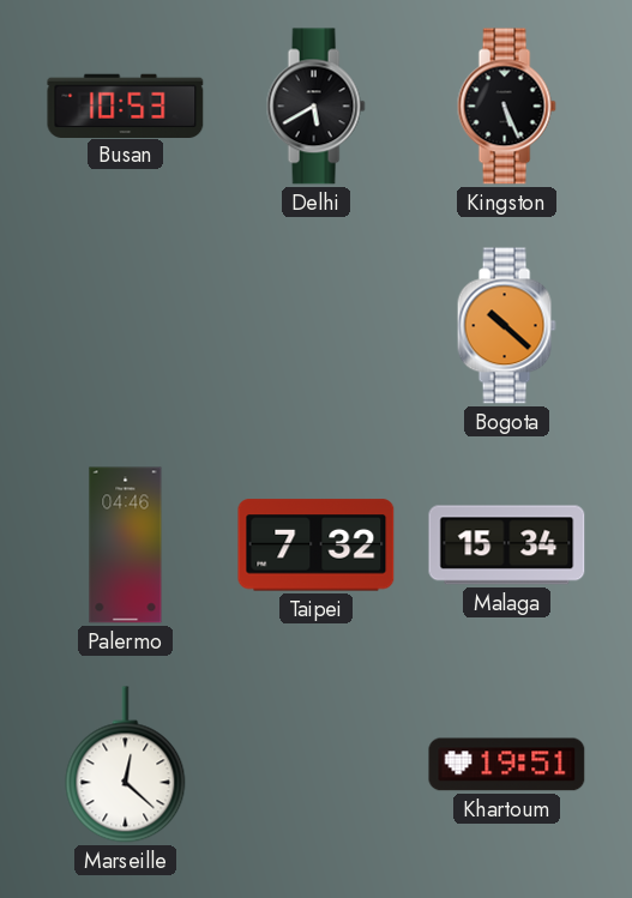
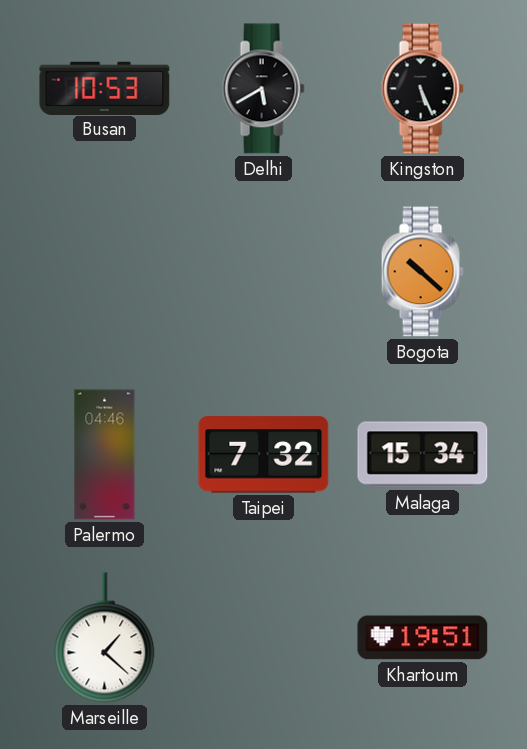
Marseille: 12:22 -> 1:22 (105, 638)
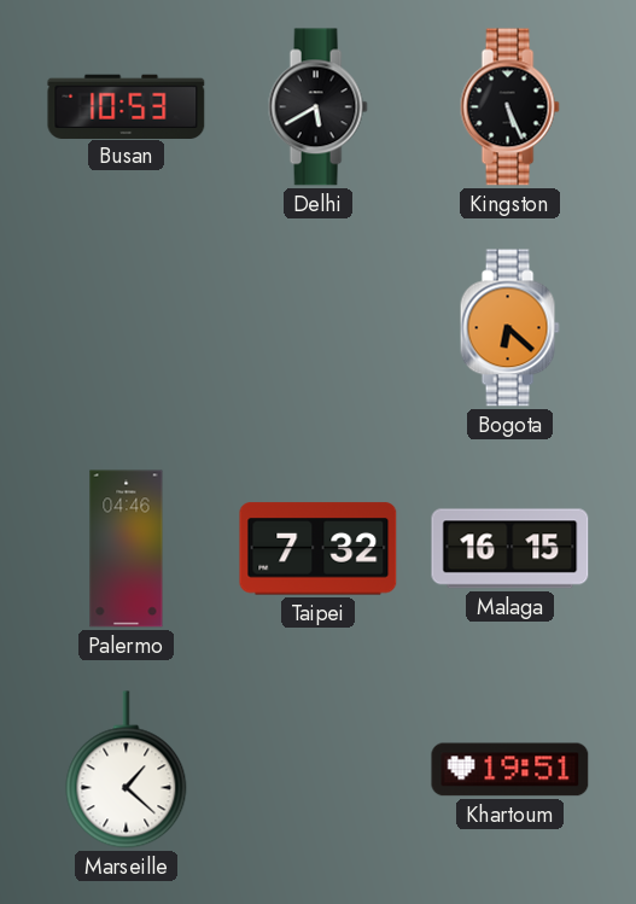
Bogota: 10:22 -> 6:22 (509, 328)
Malaga: 15:34 -> 16:15 (510, 549)
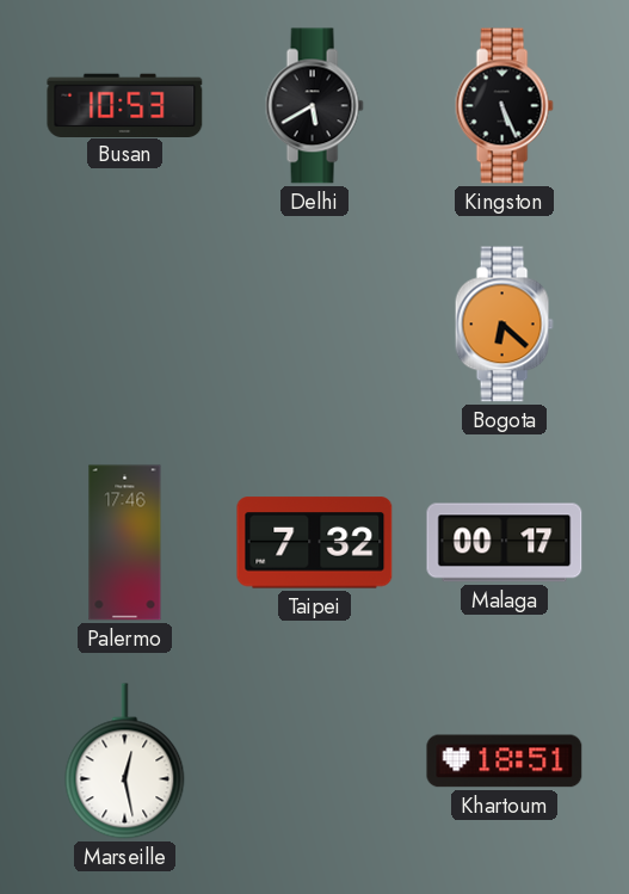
Palermo: 04:46 -> 17:46 (125, 543)
Malaga: 16:15 -> 00:17 (505, 543)
Marseille: 1:22 -> 12:28 (125, 762)
Khartoum: 19:51 -> 18:51 (505, 762)
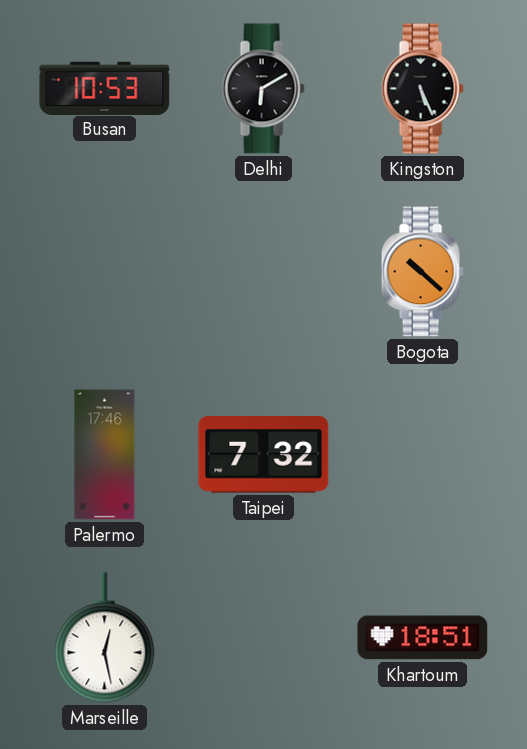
Delhi: 5:40 -> 6:10 (263, 89)
Bogota: 6:22 -> 10:22 (422, 272)
Malaga: 00:17 -> none (505, 543)
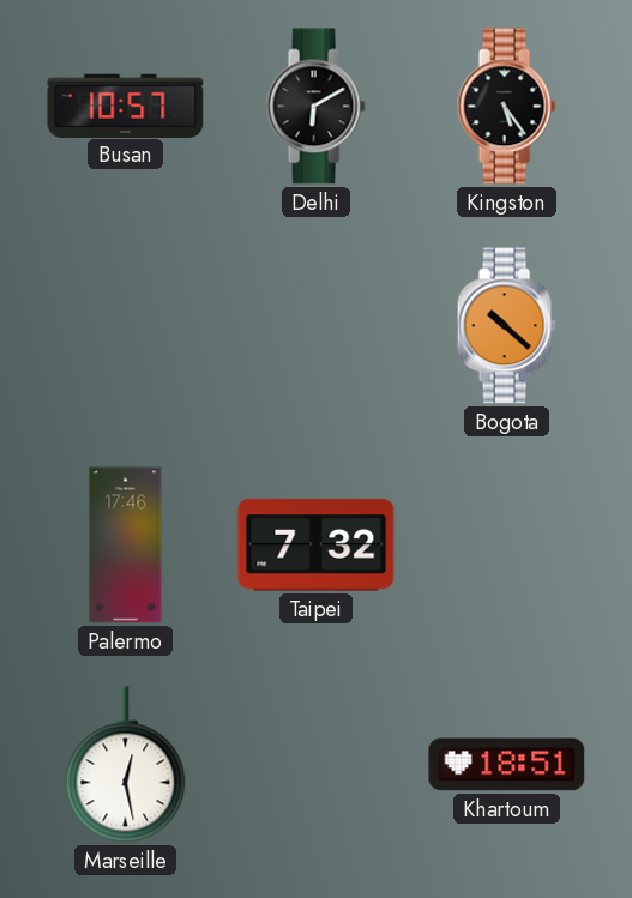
Busan: 10:53 -> 10:57 (126, 106)
Kingston: 5:26 -> 5:24 (506, 107)
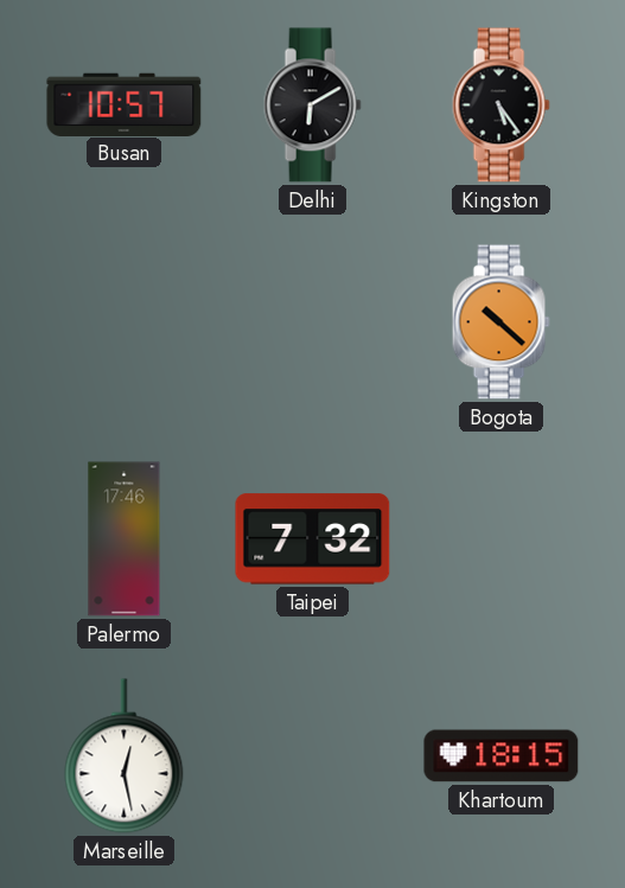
Khartoum: 18:51 -> 18:15 (502, 756)
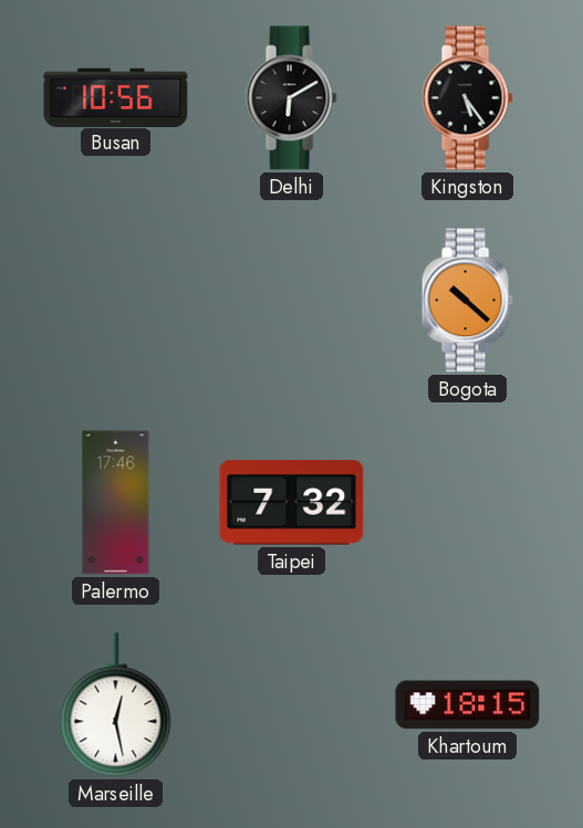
Busan: 10:57 -> 10:56 (116, 97)
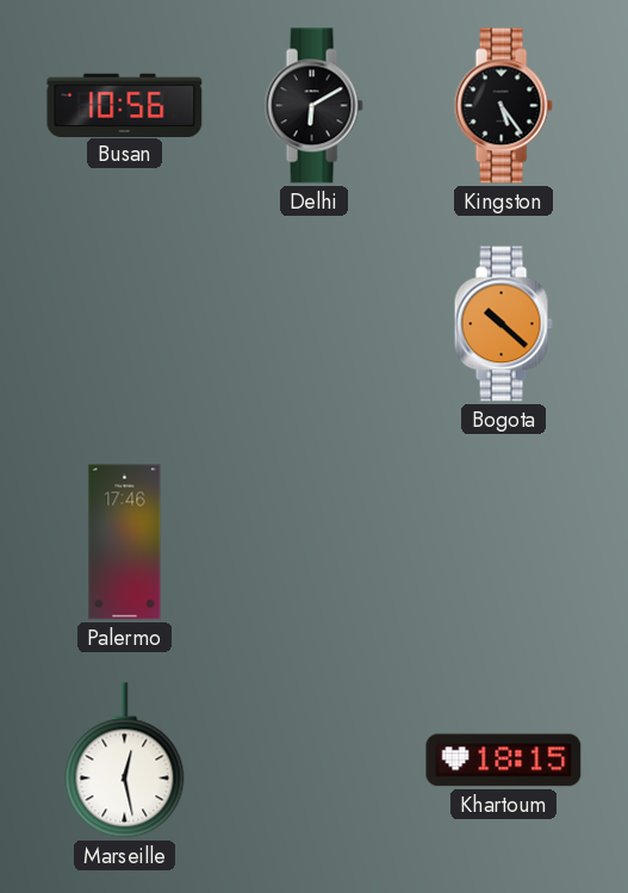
Taipei: 7:32 -> none (292, 503)
